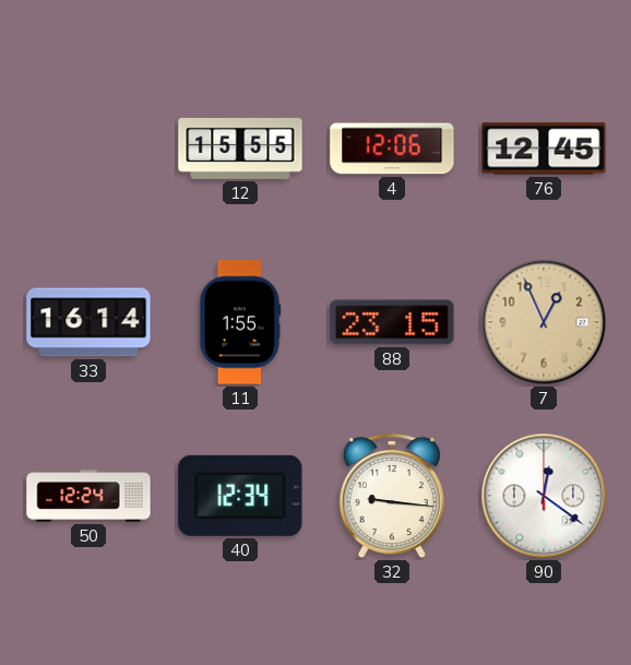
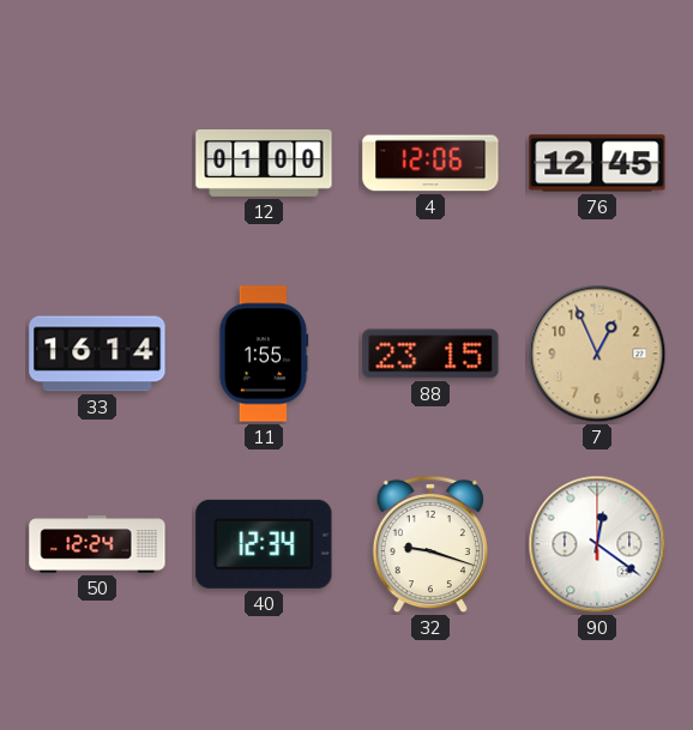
12: 15:55 -> 01:00 (264, 163)
32: 9:16 -> 9:18 (430, 544)
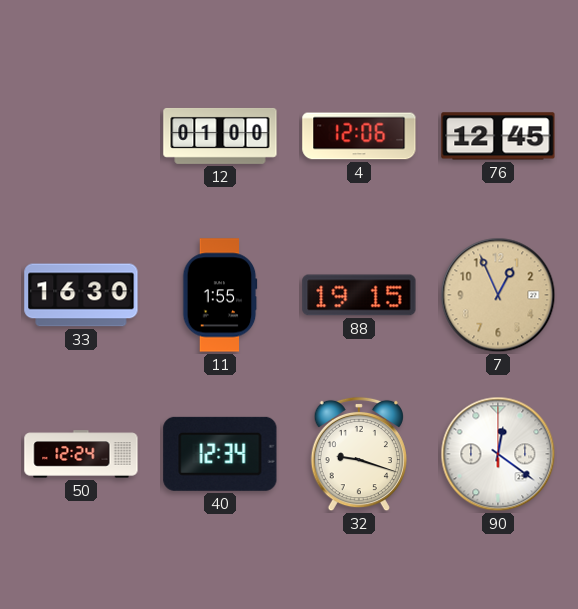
33: 16:14 -> 16:30 (81, 295)
88: 23:15 -> 19:15 (359, 295)
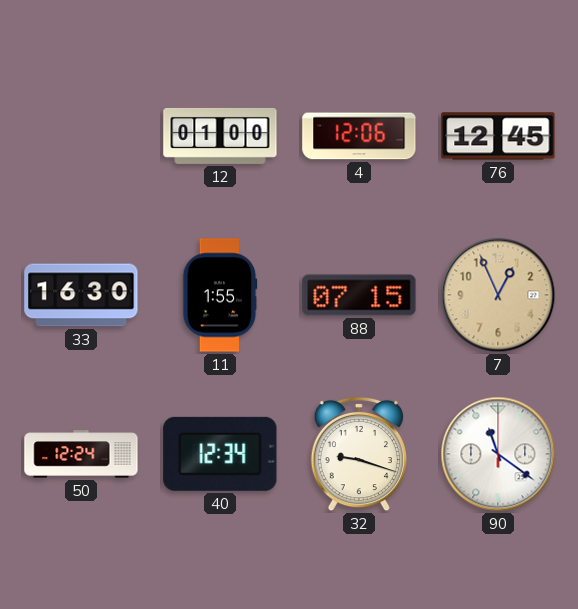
88: 19:15 -> 07:15 (359, 295)
90: 12:21 -> 11:21 (498, 454)
